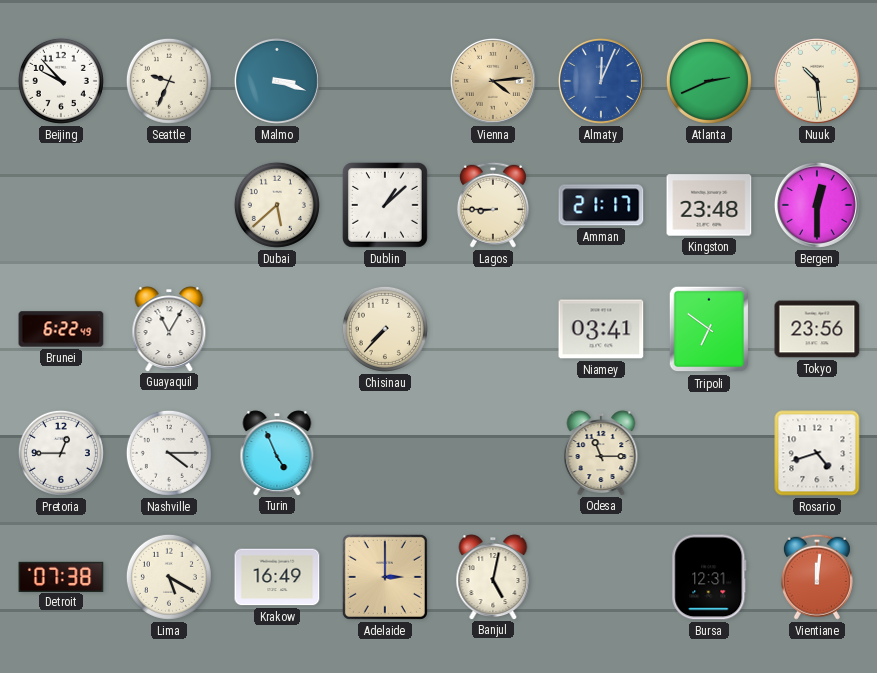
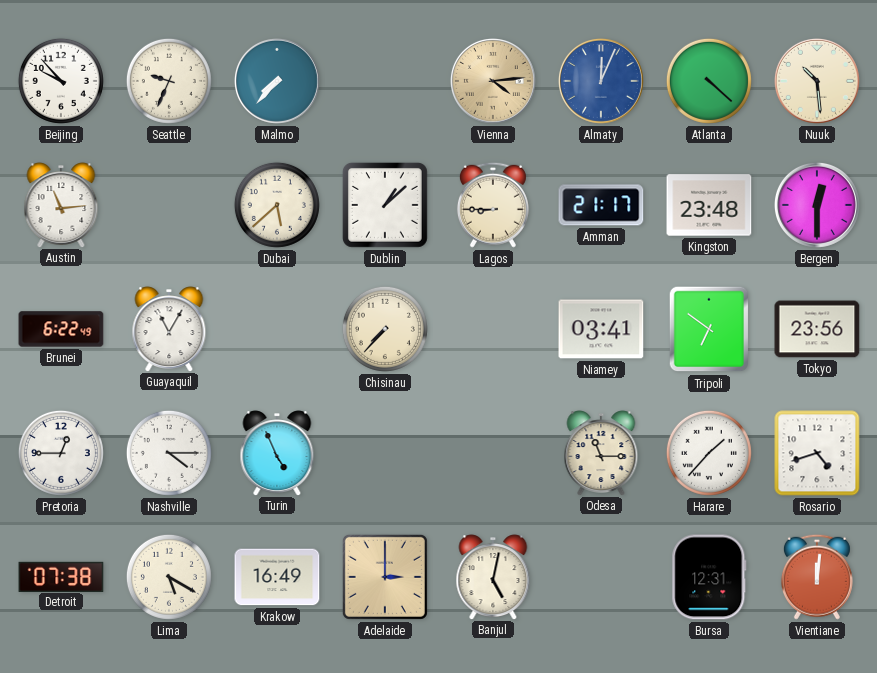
Malmo: 3:18 -> 7:37 (277, 81)
Atlanta: 2:41 -> 4:22 (709, 81)
Austin: none -> 11:14 (61, 205)
Harare: none -> 1:37 (709, 453)
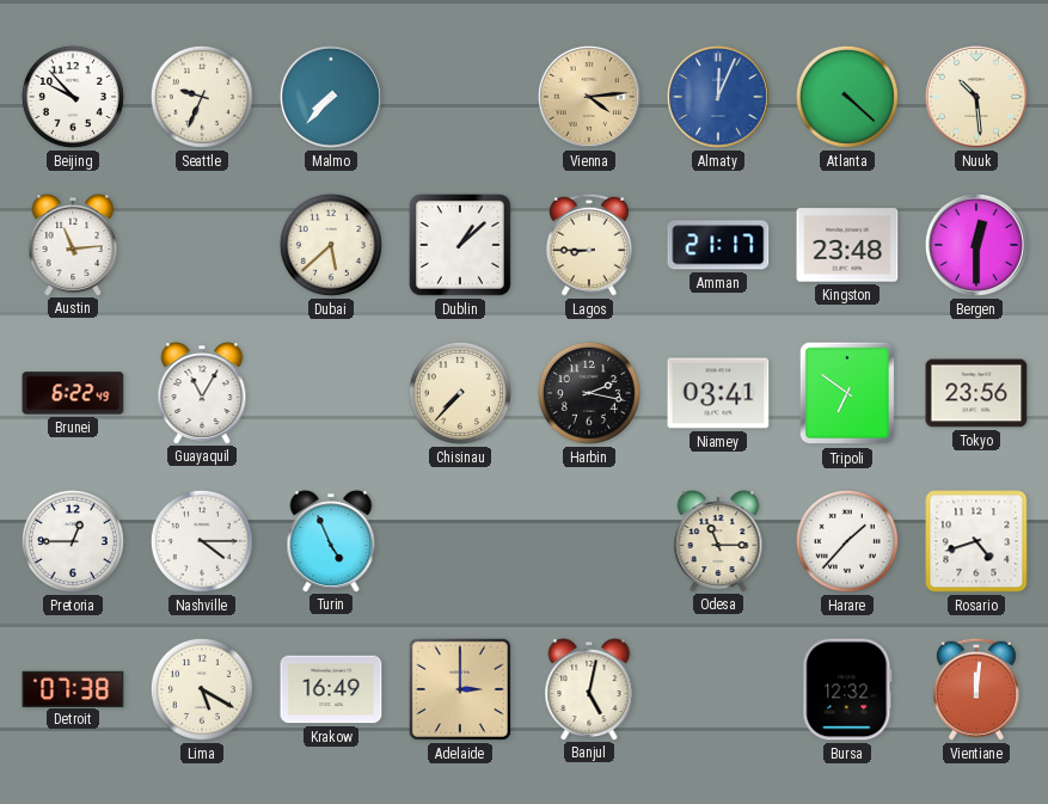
Harbin: none -> 2:17 (589, 393)
Bursa: 12:31 -> 12:32 (847, 689)
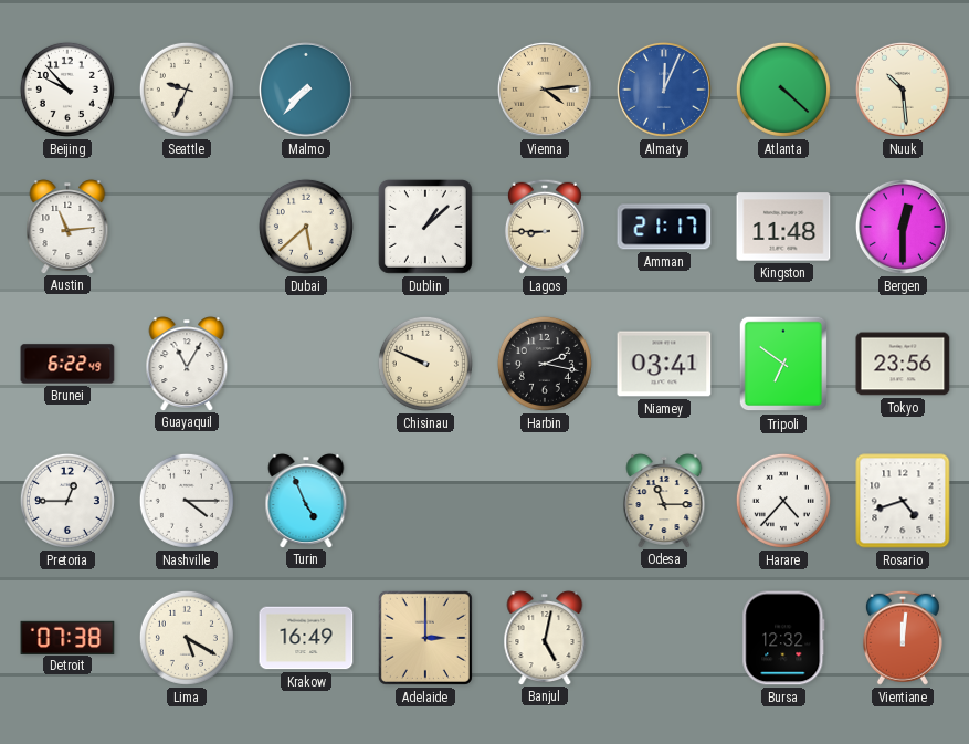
Kingston: 23:48 -> 11:48 (783, 227)
Chisinau: 7:37 -> 9:49 (425, 364)
Harare: 1:37 -> 4:37 (783, 501)
